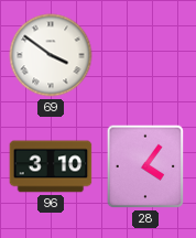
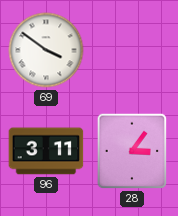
96: 3:10 -> 3:11 (46, 151)
28: 4:06 -> 3:06 (132, 151)
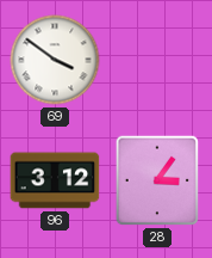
96: 3:11 -> 3:12 (55, 180)
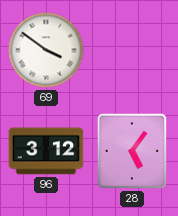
28: 3:06 -> 5:06 (132, 151)
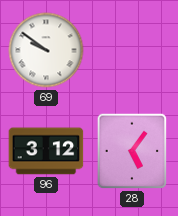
69: 3:51 -> 9:51 (46, 50)
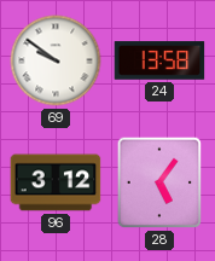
24: none -> 13:58 (159, 60)
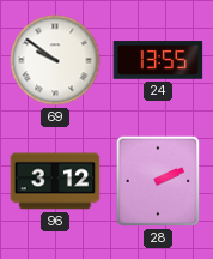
24: 13:58 -> 13:55 (158, 60)
28: 5:06 -> 2:11 (158, 181)
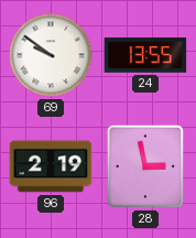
96: 3:12 -> 2:19 (51, 166)
28: 2:11 -> 2:58 (145, 166)
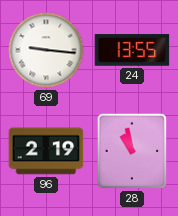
69: 9:51 -> 9:16 (46, 50)
28: 2:58 -> 10:58 (132, 151)
